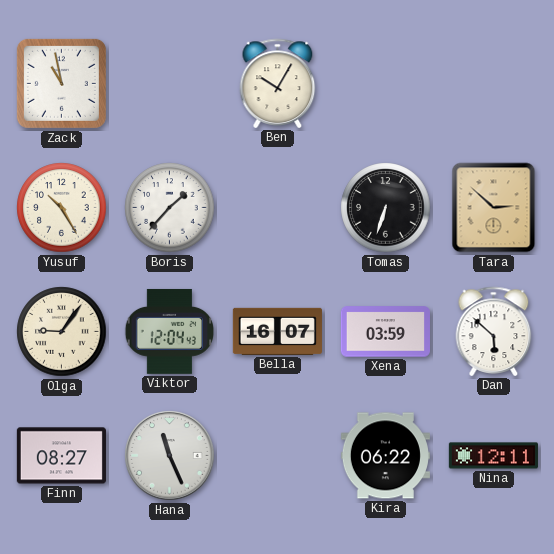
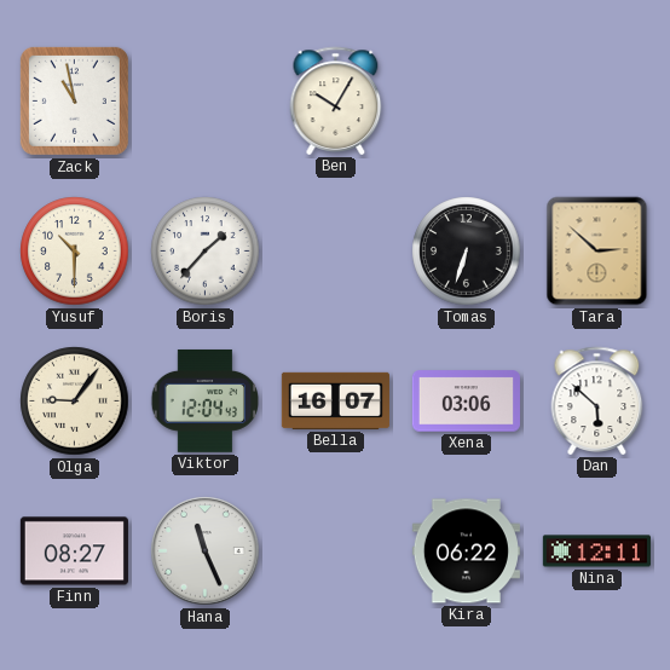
Yusuf: 10:25 -> 10:30 (75, 252)
Xena: 03:59 -> 03:06 (466, 402)
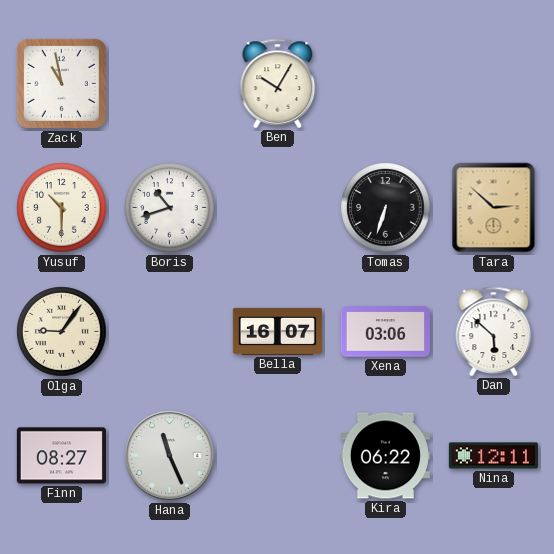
Boris: 1:37 -> 10:42 (170, 208)
Viktor: 12:04 -> none (206, 400)
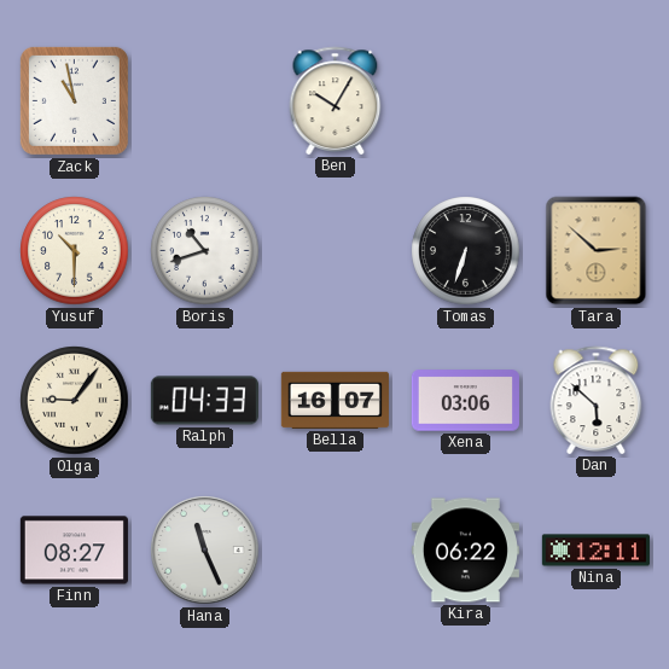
Ralph: none -> 04:33 (204, 401)
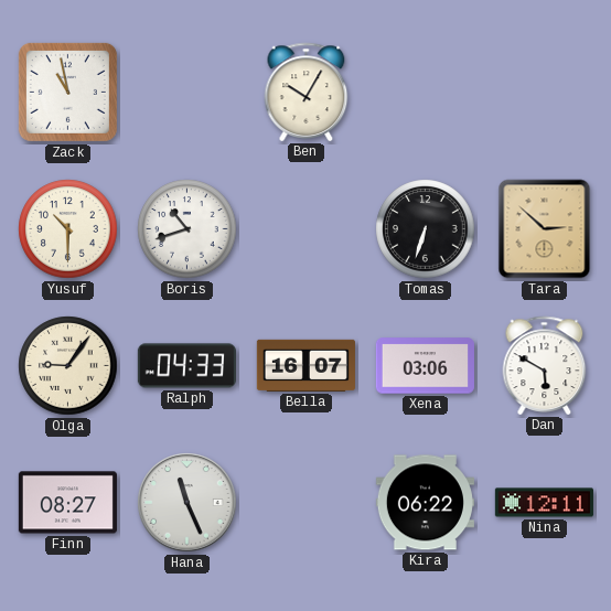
Dan: 5:52 -> 5:50 (545, 365)
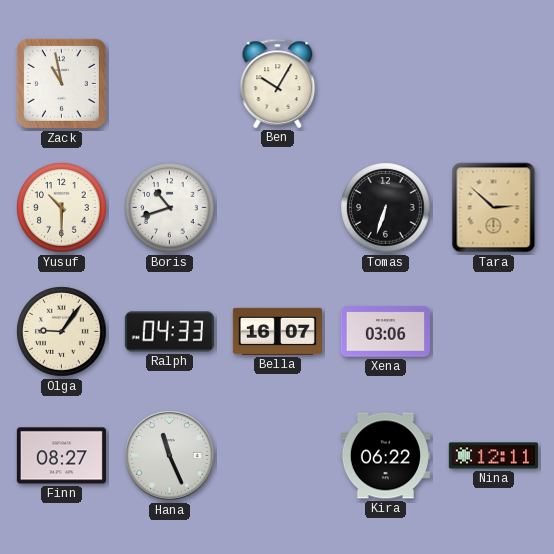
Dan: 5:50 -> none (545, 365)
